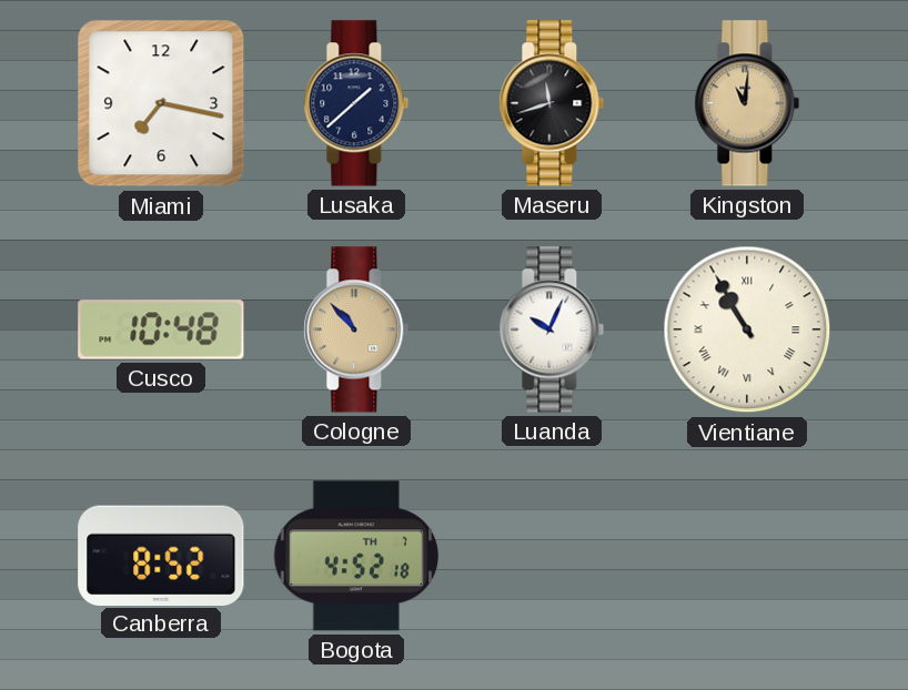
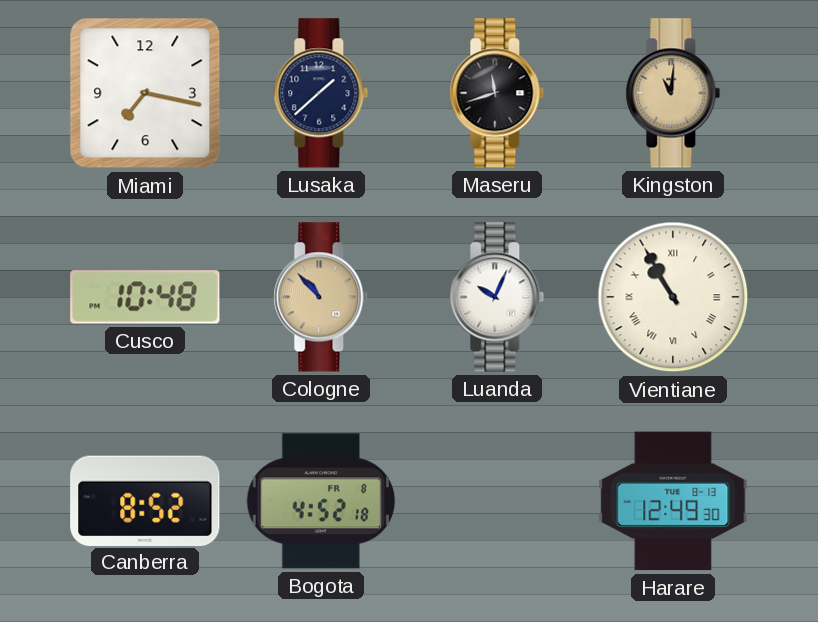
Bogota date: TH 7 -> FR 8 (321, 501)
Harare: none -> 12:49 (673, 501)
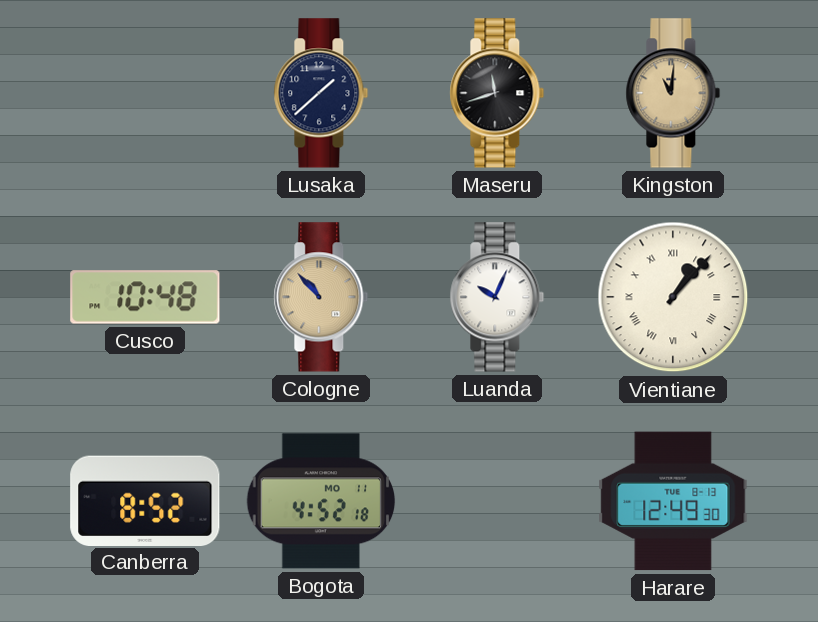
Miami: 7:17 -> none (145, 93)
Vientiane: 10:55 -> 1:07 (673, 297)
Bogota date: FR 8 -> MO 11 (321, 501)
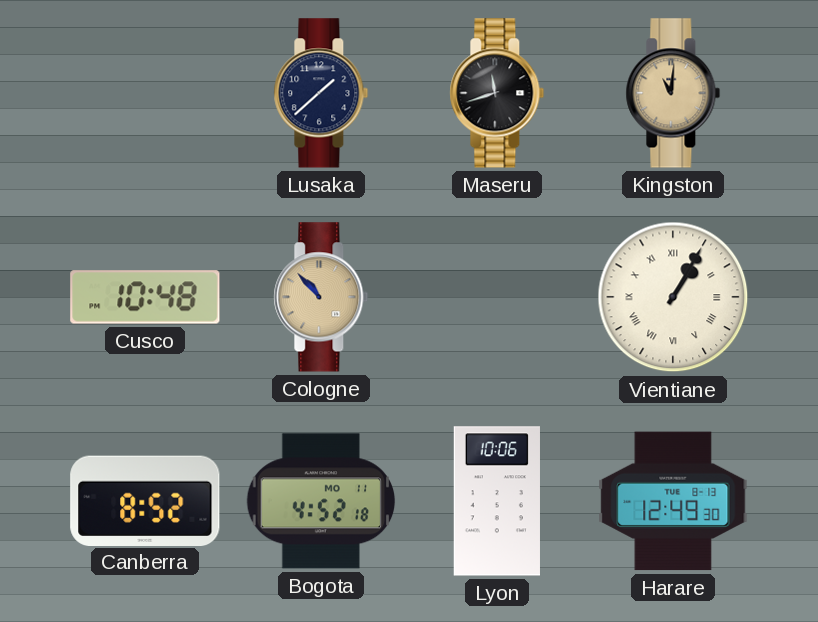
Luanda: 10:04 -> none (497, 297)
Vientiane: 1:07 -> 1:05 (673, 297)
Lyon: none -> 10:06 (497, 501)
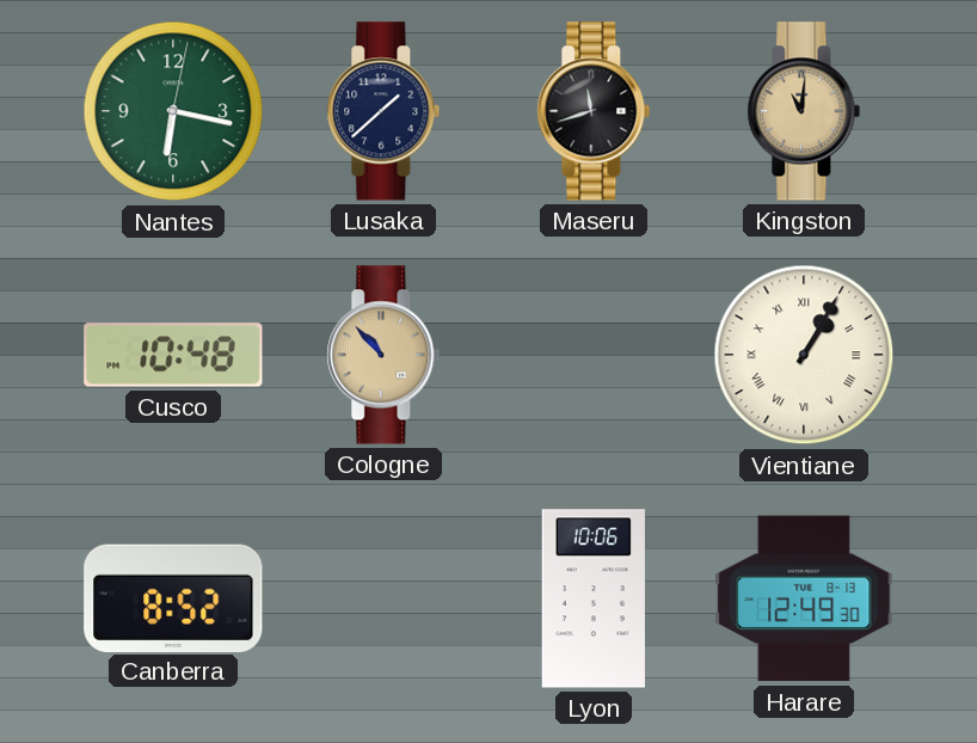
Nantes: none -> 6:17 (173, 111)
Bogota: 4:52 -> none (321, 501)
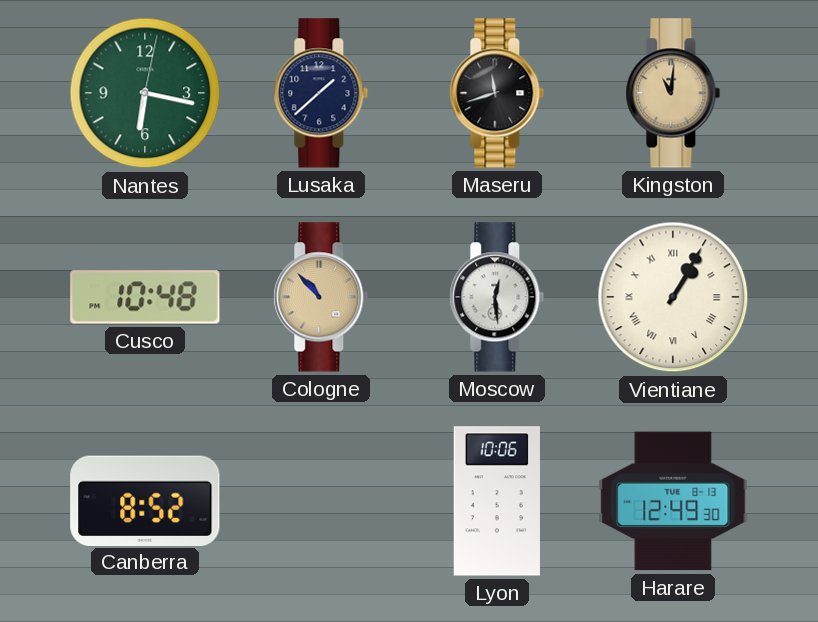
Moscow: none -> 12:29 (497, 297)
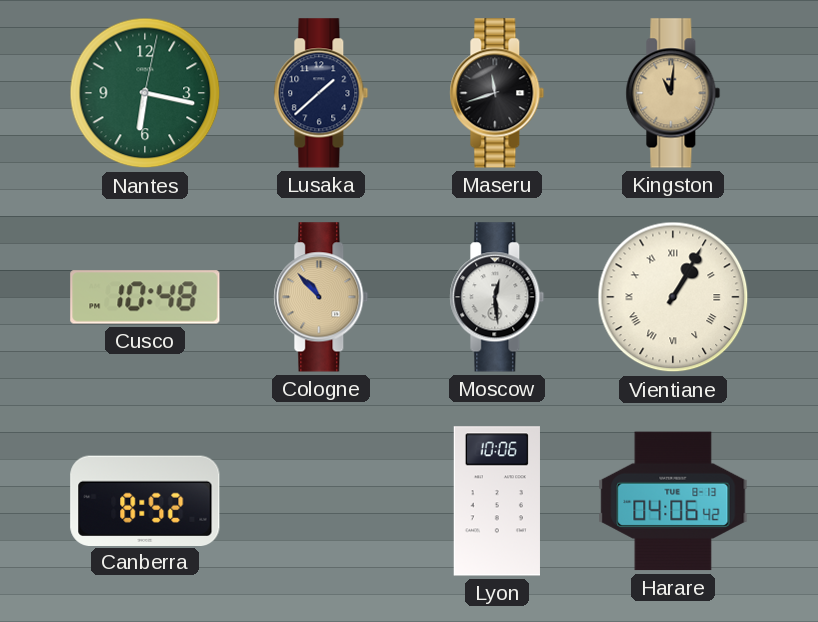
Harare: 12:49 -> 04:06 (673, 501)
